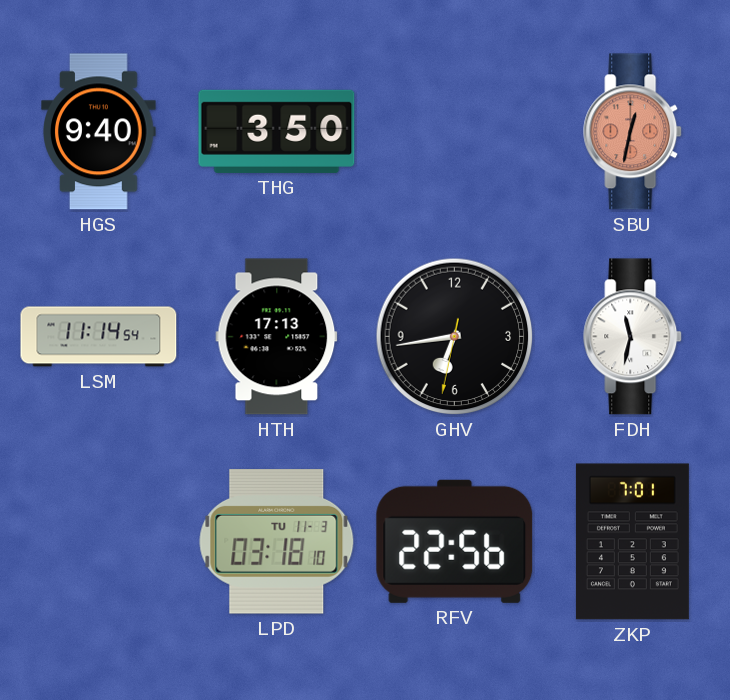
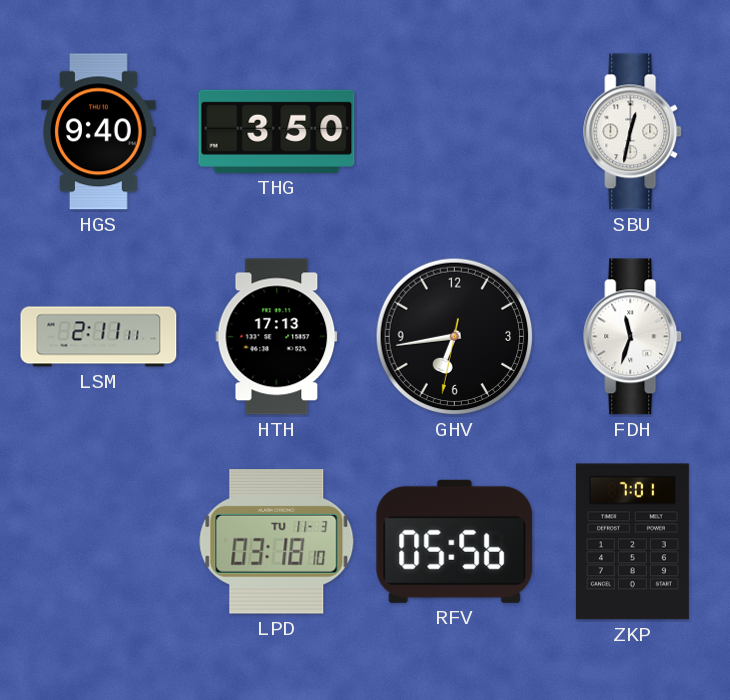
SBU dial: salmon -> white (633, 132)
LSM: 11:14 -> 2:11 (99, 337)
FDH: 11:32 -> 11:33 (633, 337)
RFV: 22:56 -> 05:56 (455, 541)
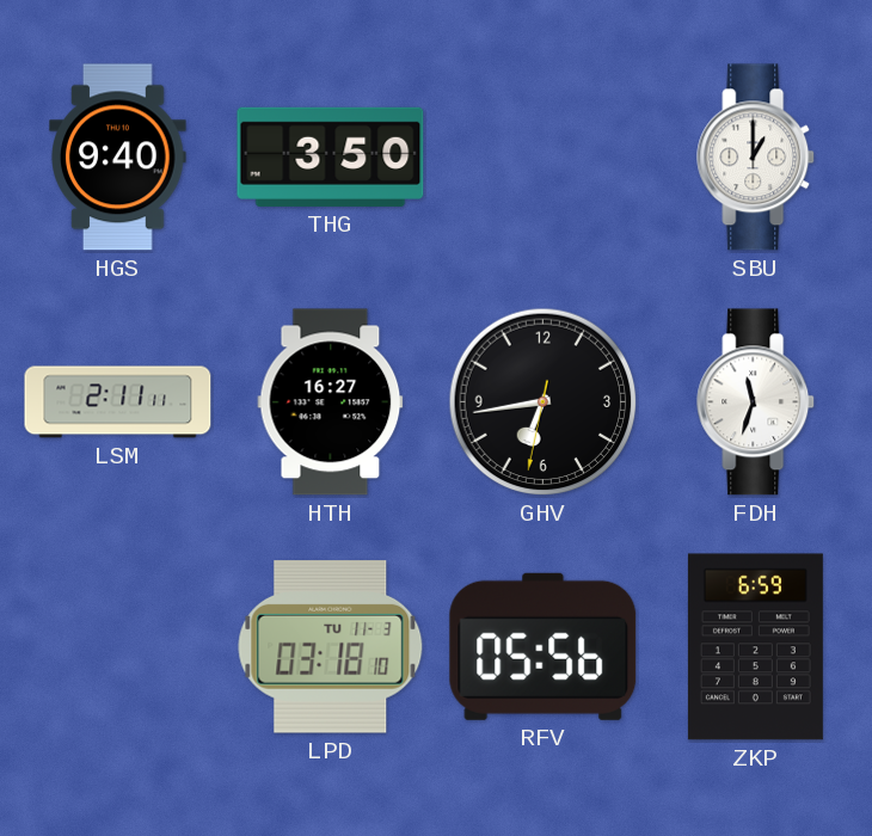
SBU: 12:32 -> 1:00 (756, 158)
HTH: 17:13 -> 16:27 (331, 402)
ZKP: 7:01 -> 6:59 (755, 647)
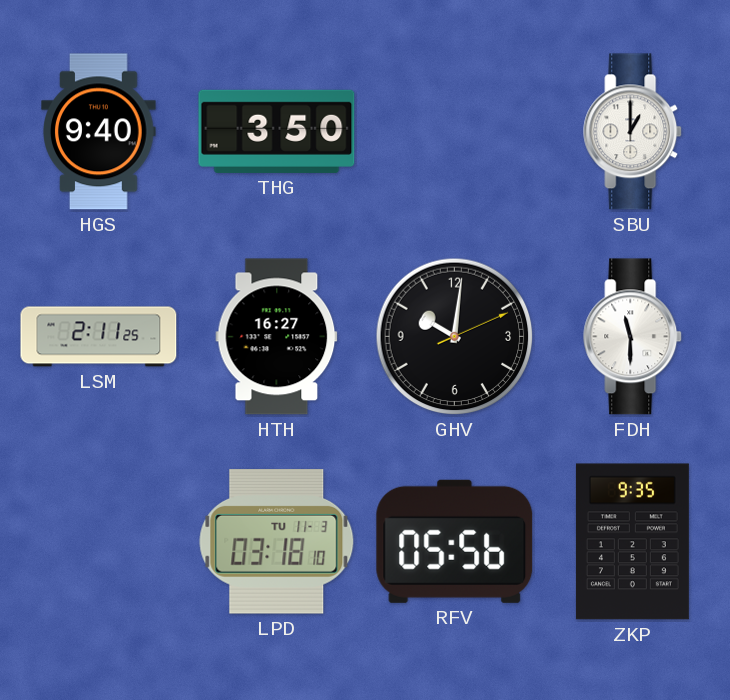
LSM: 2:11:11 -> 2:11:25 (99, 337)
GHV: 6:43 -> 10:01 (455, 337)
FDH: 11:33 -> 11:30 (633, 337)
ZKP: 6:59 -> 9:35 (632, 542)
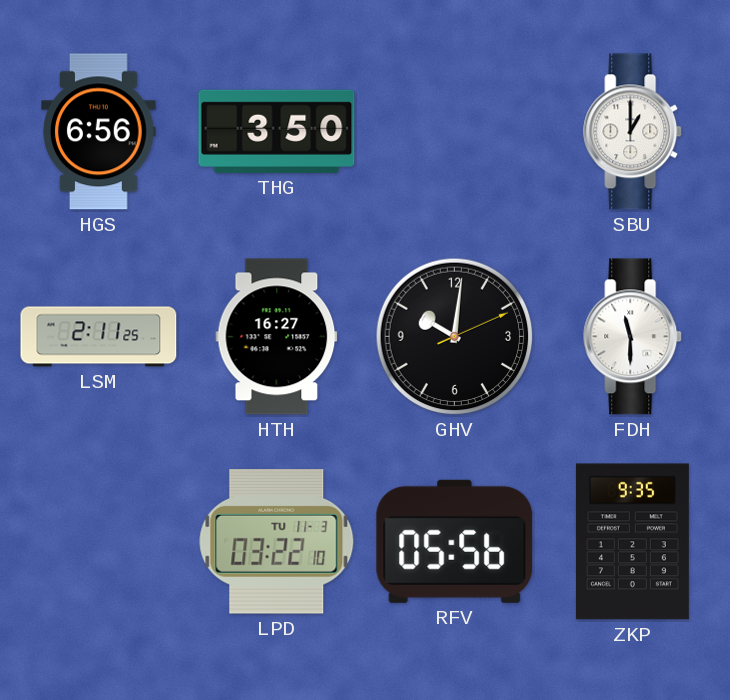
HGS: 9:40 -> 6:56 (99, 132)
LPD: 03:18 -> 03:22 (277, 542)
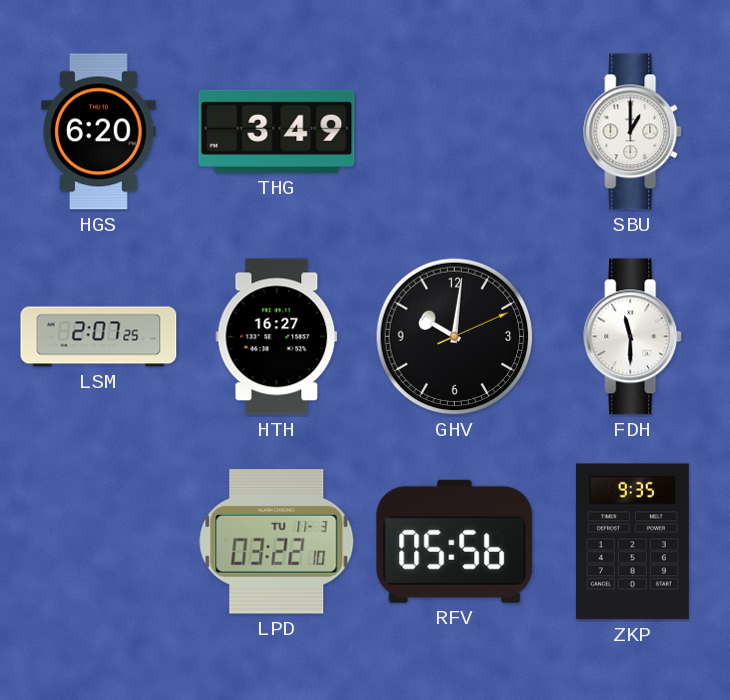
HGS: 6:56 -> 6:20 (99, 132)
THG: 3:50 -> 3:49 (277, 131)
LSM: 2:11 -> 2:07 (99, 337)
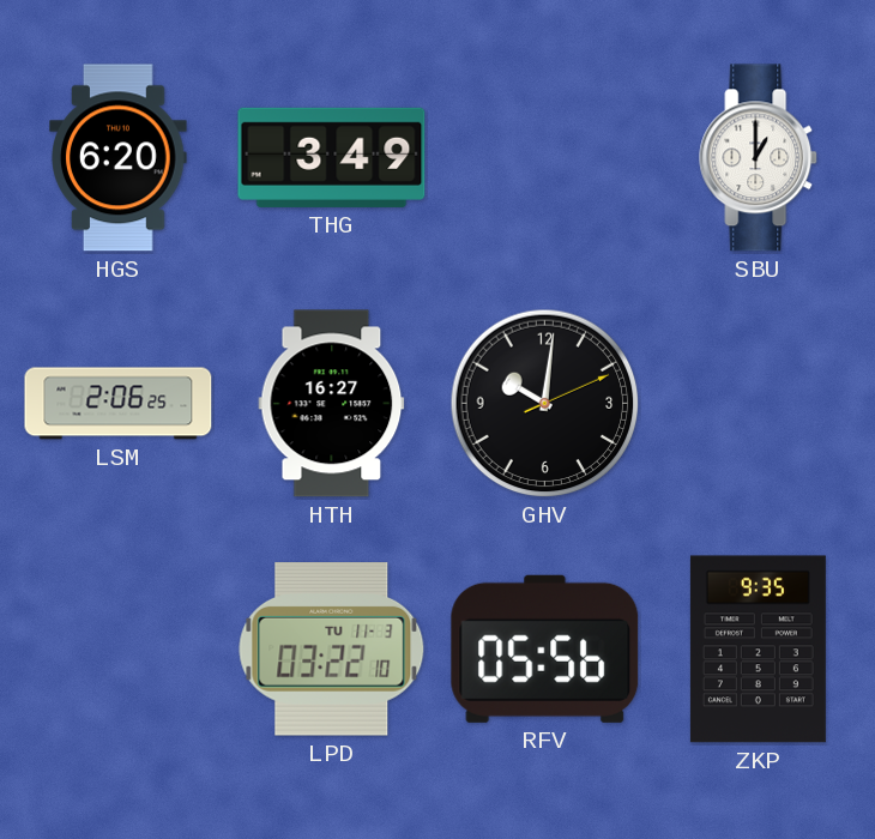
LSM: 2:07 -> 2:06 (119, 404)
FDH: 11:30 -> none (633, 337)
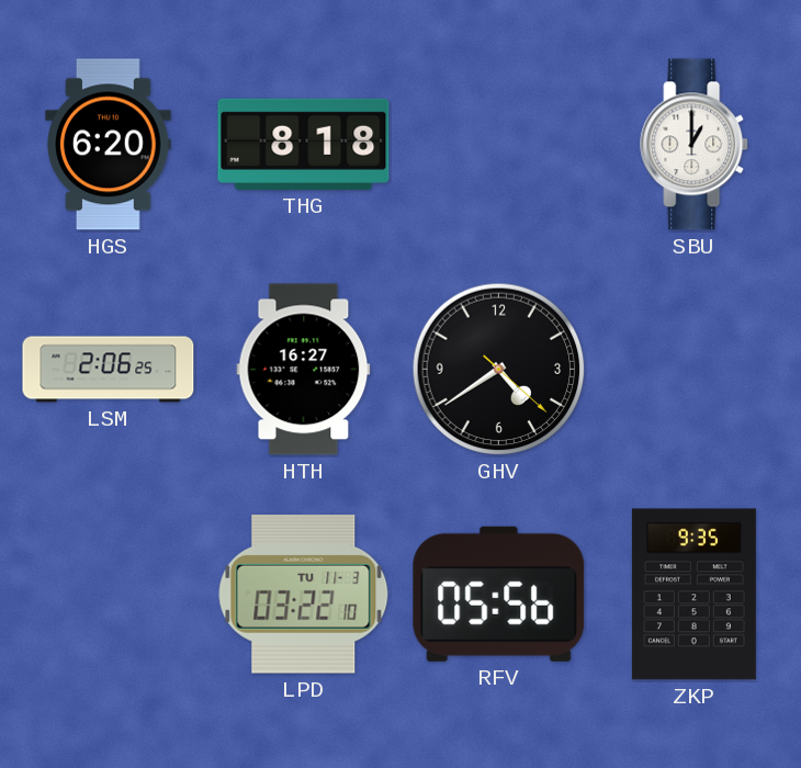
THG: 3:49 -> 8:18 (304, 144)
GHV: 10:01 -> 4:39 (499, 370)
